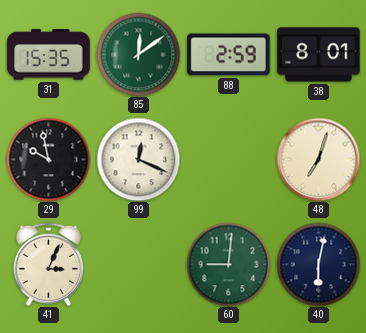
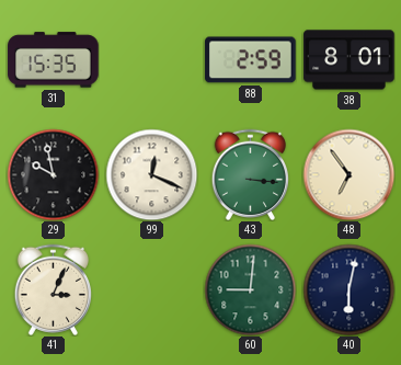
85: 12:09 -> none (138, 54)
43: none -> 3:16 (250, 174)
48: 7:03 -> 6:54 (348, 174)
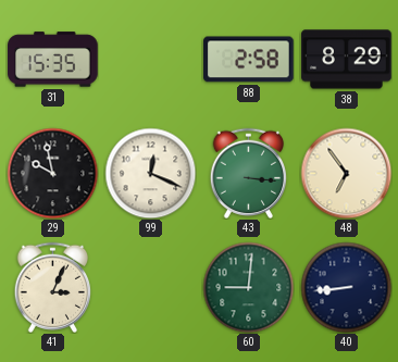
88: 2:59 -> 2:58 (249, 60)
38: 8:01 -> 8:29 (347, 60)
40: 6:02 -> 8:44 (346, 287)
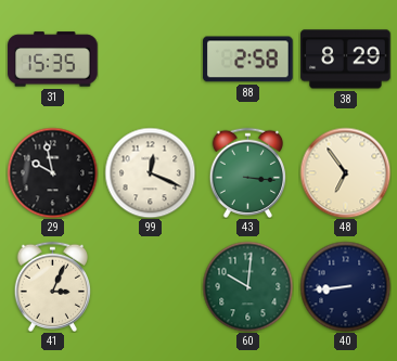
60: 9:01 -> 10:01 (247, 286)
